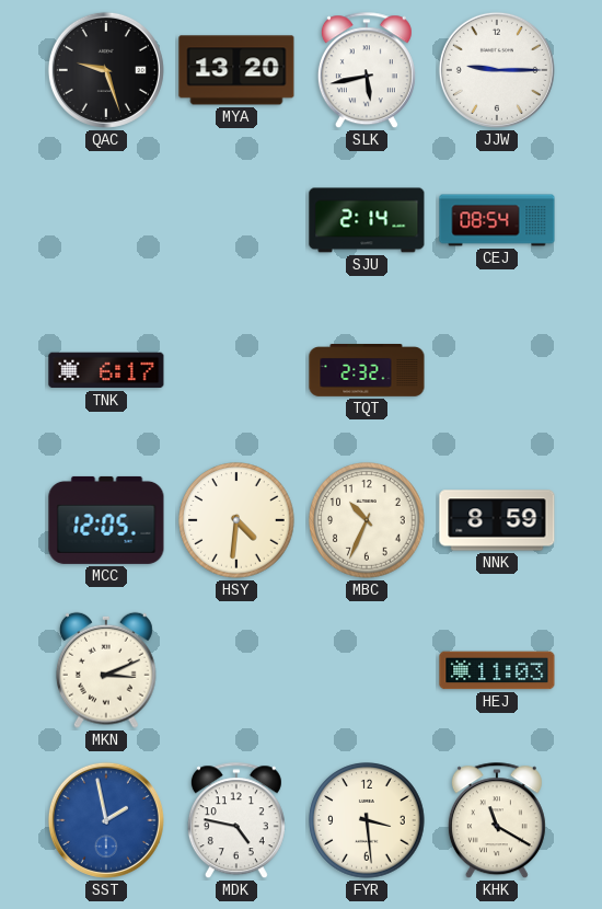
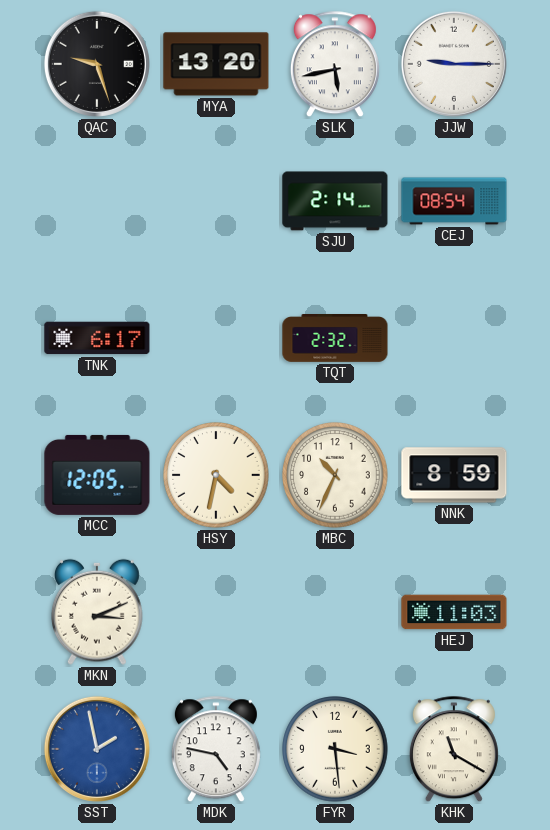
HSY: 4:31 -> 4:32 (216, 475)
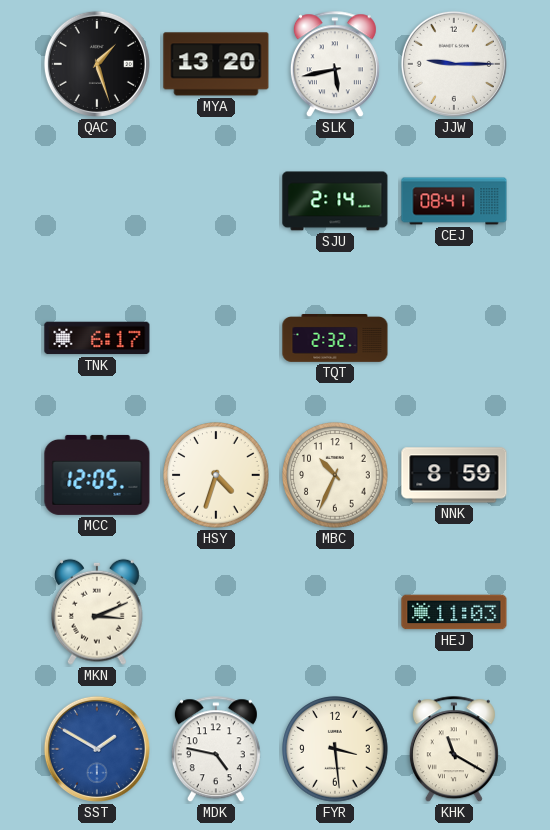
QAC: 9:27 -> 1:27 (97, 64)
CEJ: 08:54 -> 08:41 (454, 201)
HSY: 4:32 -> 4:33 (216, 475)
SST: 1:58 -> 1:50 (97, 749)
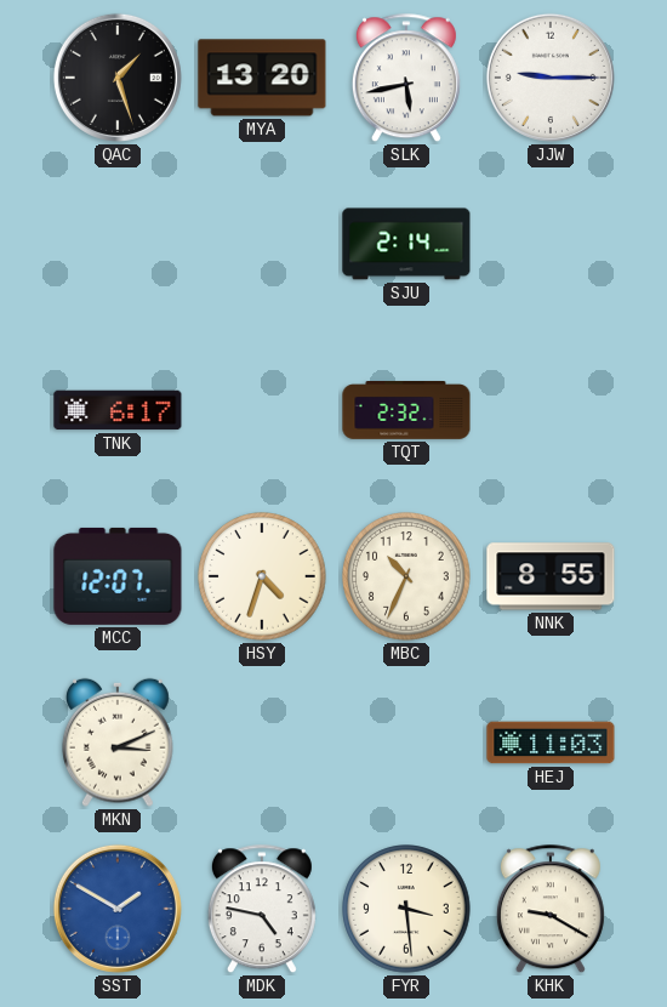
CEJ: 08:41 -> none (454, 201)
MCC: 12:05 -> 12:07 (118, 576)
NNK: 8:59 -> 8:55 (551, 576)
KHK: 11:20 -> 9:20 (551, 910)
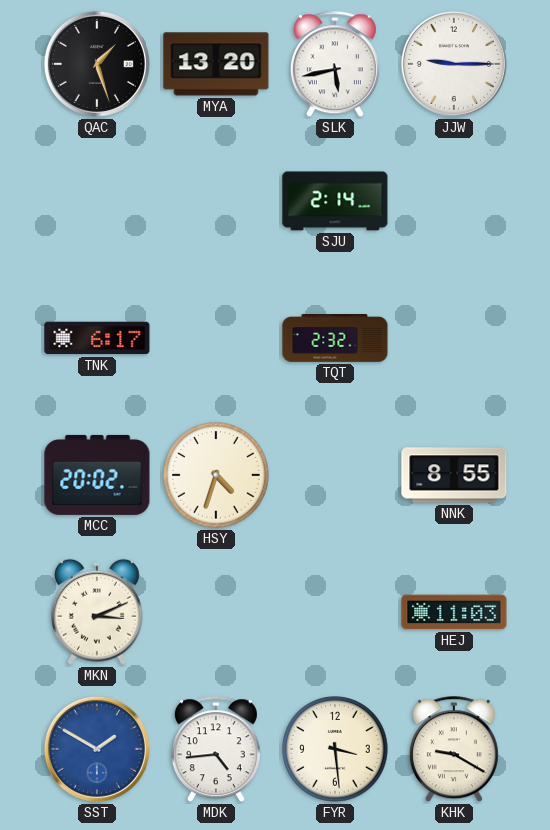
MCC: 12:07 -> 20:02 (97, 475)
MBC: 10:34 -> none (406, 576)
MDK: 4:47 -> 4:44 (216, 750)
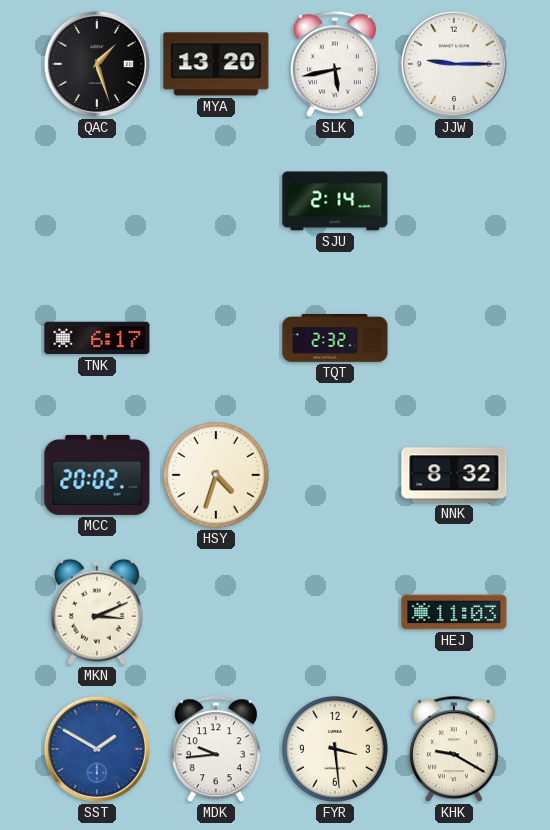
NNK: 8:55 -> 8:32 (454, 475)
MDK: 4:44 -> 9:44 (216, 750)
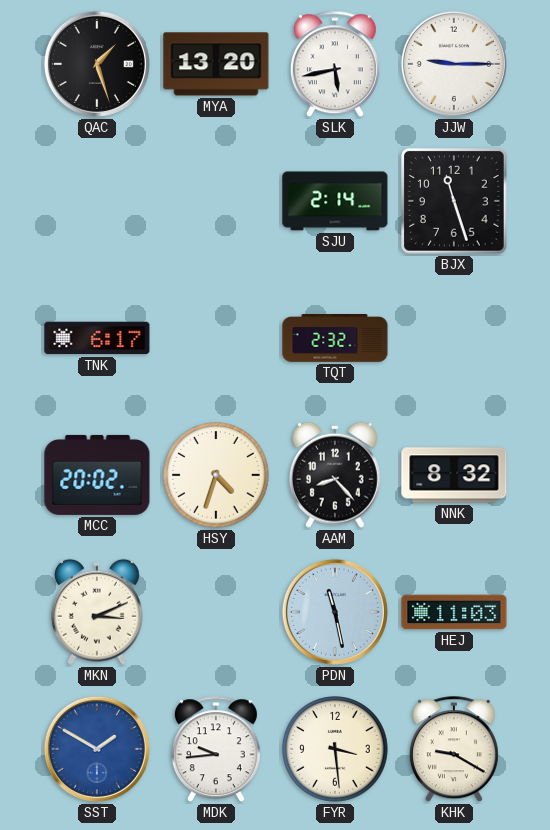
BJX: none -> 11:27 (455, 202)
AAM: none -> 8:23 (335, 475)
PDN: none -> 11:28 (335, 612)
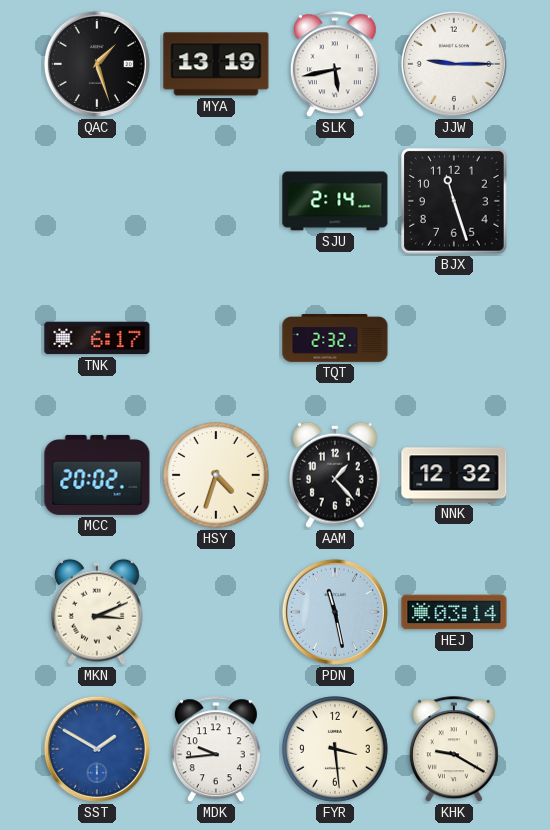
MYA: 13:20 -> 13:19 (216, 64)
AAM: 8:23 -> 1:23 (335, 475)
NNK: 8:32 -> 12:32 (454, 475)
HEJ: 11:03 -> 03:14 (454, 612)
